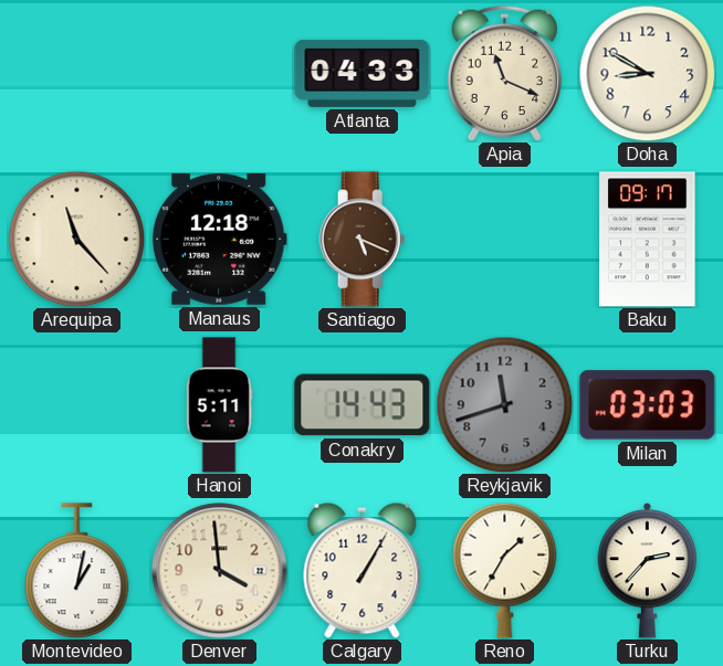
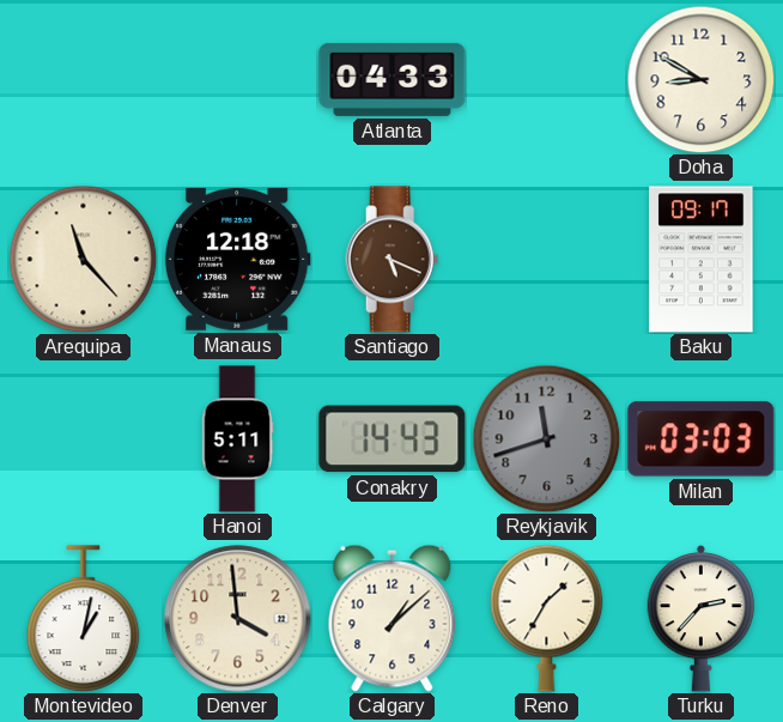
Apia: 11:19 -> none (504, 73)
Calgary: 1:05 -> 1:08 (393, 618)
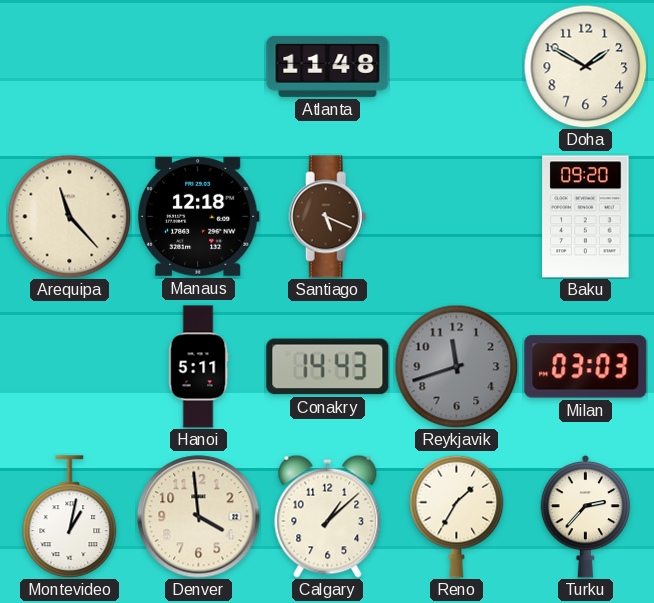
Atlanta: 04:33 -> 11:48 (328, 66)
Doha: 8:50 -> 1:50 (585, 66)
Baku: 09:17 -> 09:20 (586, 217)
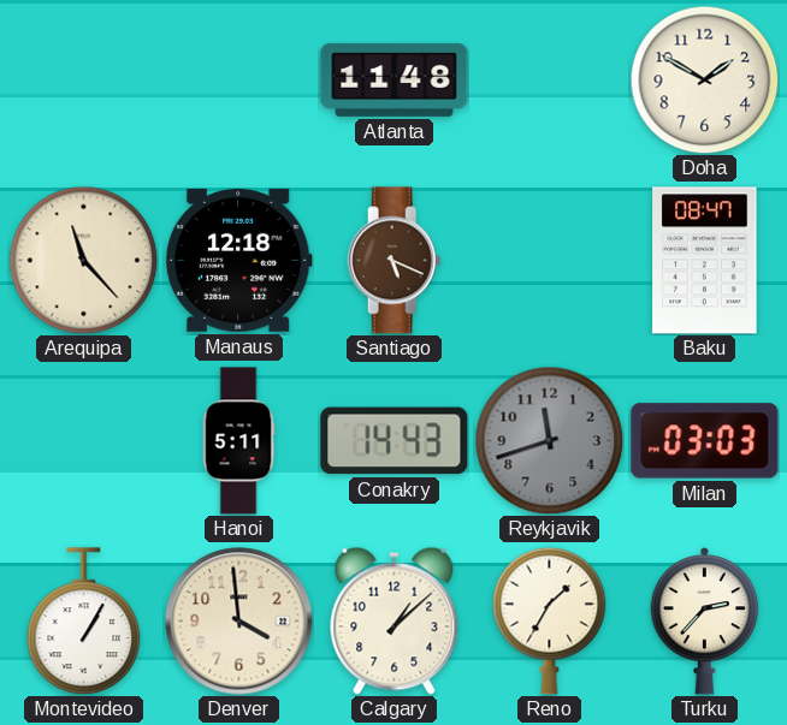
Baku: 09:20 -> 08:47 (705, 261)
Montevideo: 1:02 -> 1:05 (84, 620)
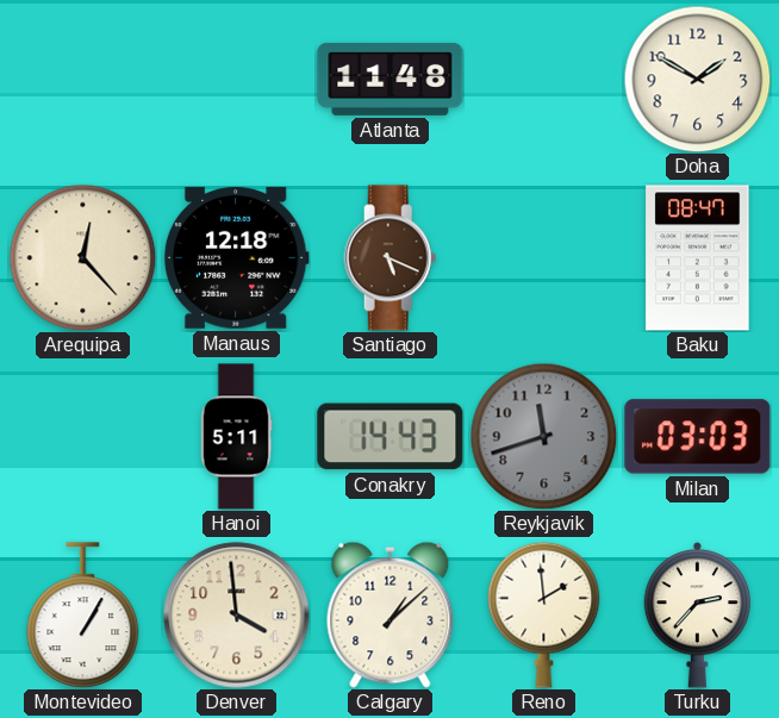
Arequipa: 11:23 -> 12:23 (82, 257)
Reno: 1:35 -> 1:59 (544, 614)
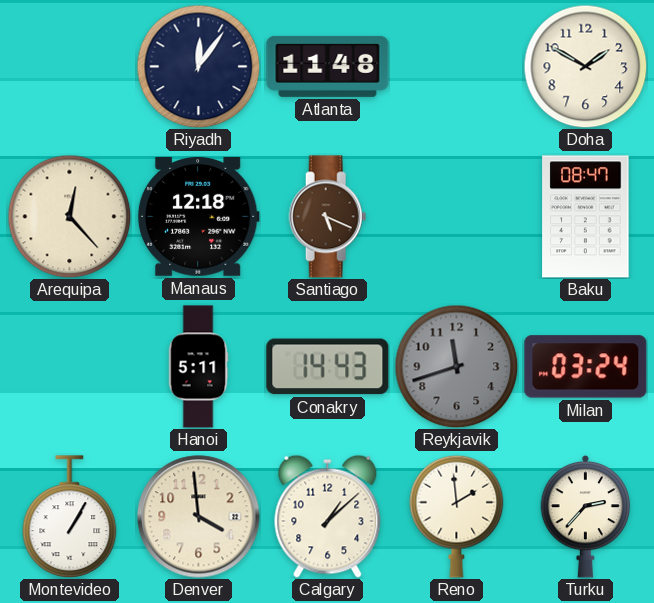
Riyadh: none -> 12:06 (198, 66)
Milan: 03:03 -> 03:24 (586, 367)
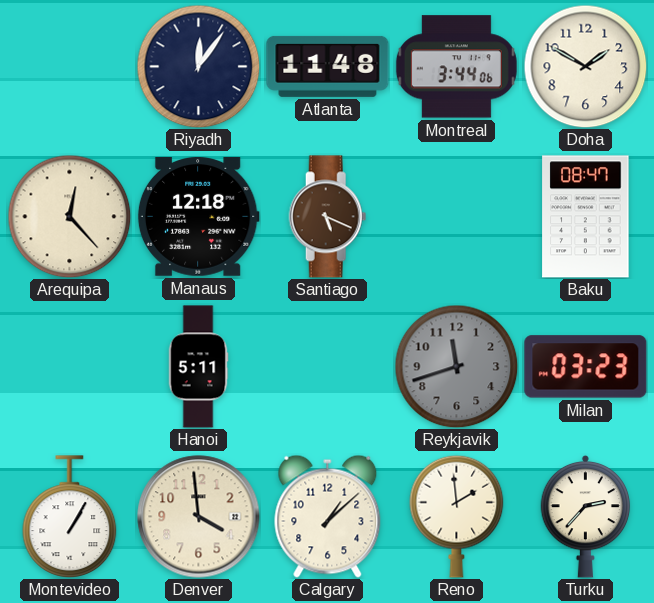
Montreal: none -> 3:44 (456, 67)
Conakry: 14:43 -> none (328, 367)
Milan: 03:24 -> 03:23 (586, 367)
